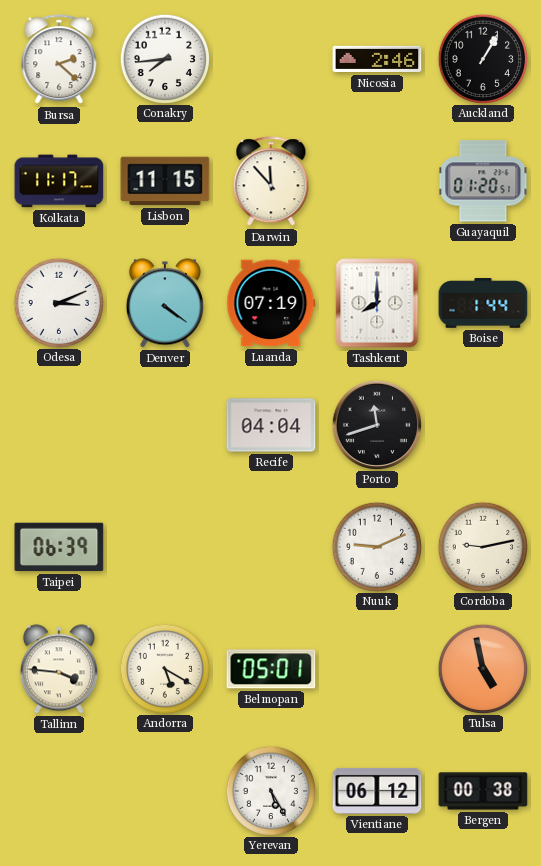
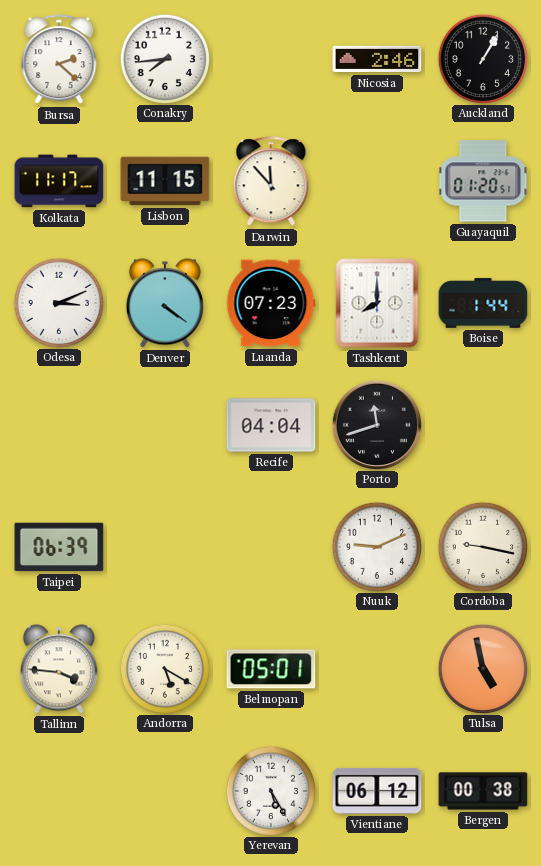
Luanda: 07:19 -> 07:23 (271, 303)
Cordoba: 9:13 -> 9:17 (482, 546)
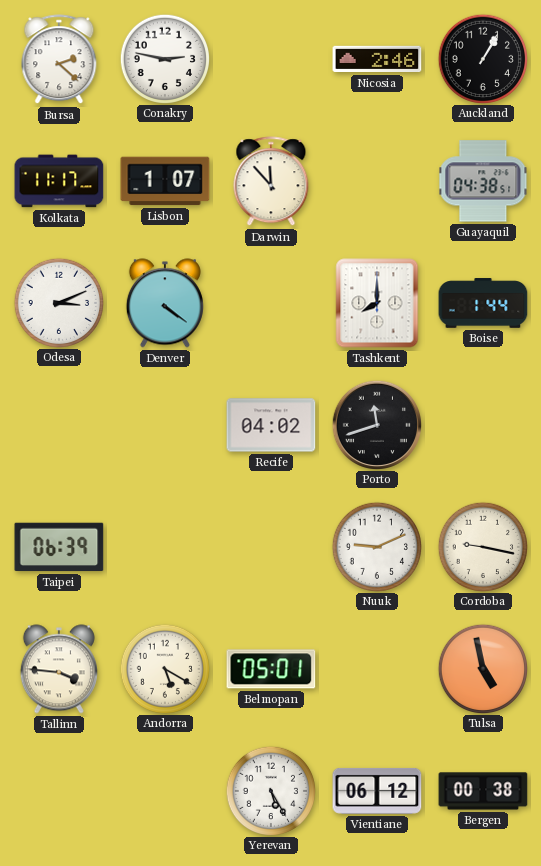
Conakry: 7:44 -> 2:47 (164, 58)
Lisbon: 11:15 -> 1:07 (165, 181)
Guayaquil: 01:20 -> 04:38 (483, 181)
Luanda: 07:23 -> none (271, 303)
Recife: 04:04 -> 04:02 (271, 425)
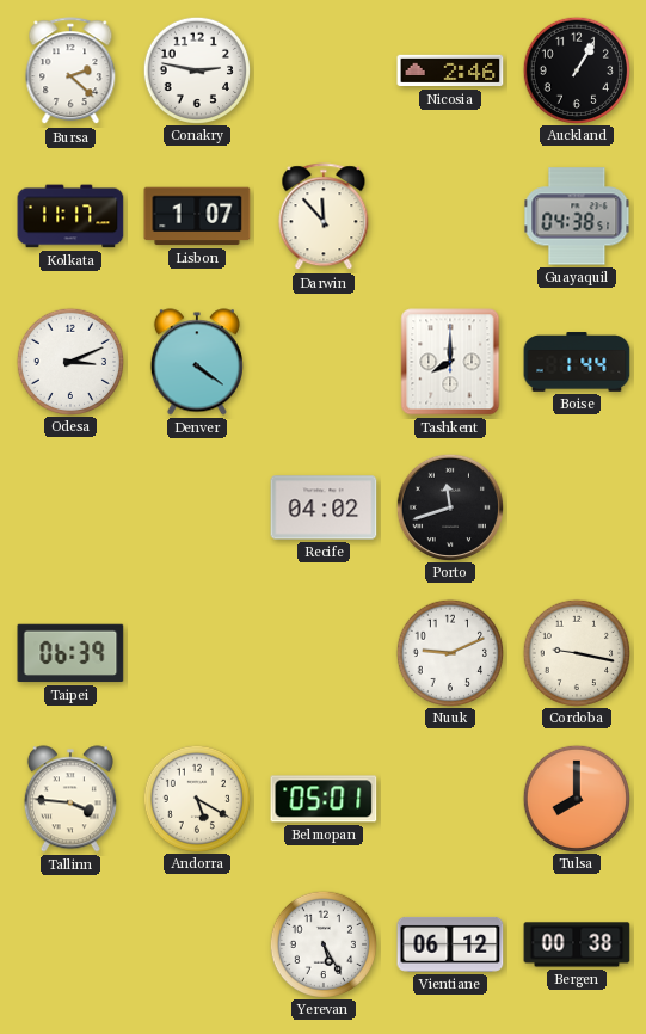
Tulsa: 4:58 -> 8:00 (576, 798)
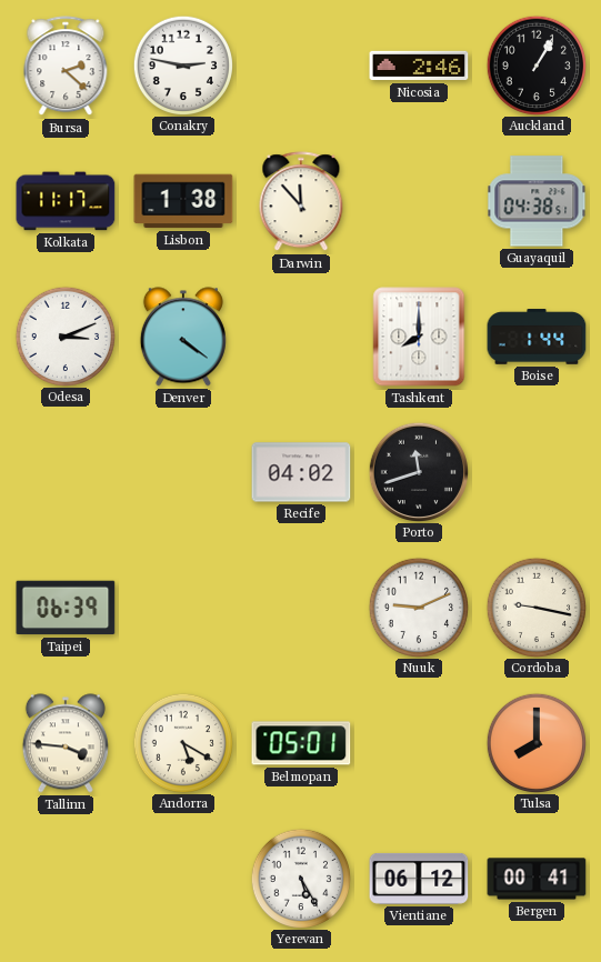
Lisbon: 1:07 -> 1:38 (183, 201)
Bergen: 00:38 -> 00:41 (537, 879)
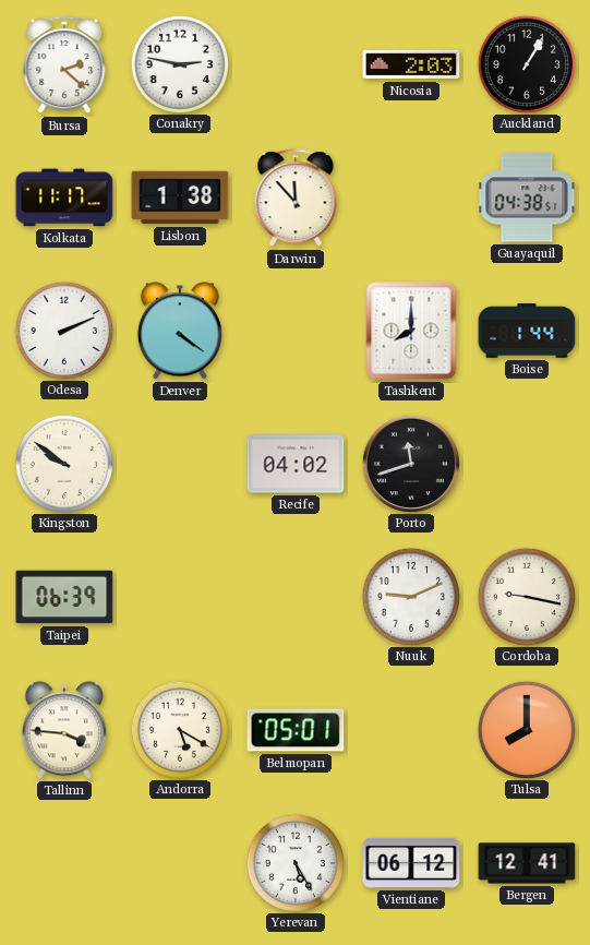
Nicosia: 2:46 -> 2:03 (411, 64)
Odesa: 3:11 -> 2:11 (63, 330)
Kingston: none -> 9:51 (63, 463)
Bergen: 00:41 -> 12:41 (527, 863)
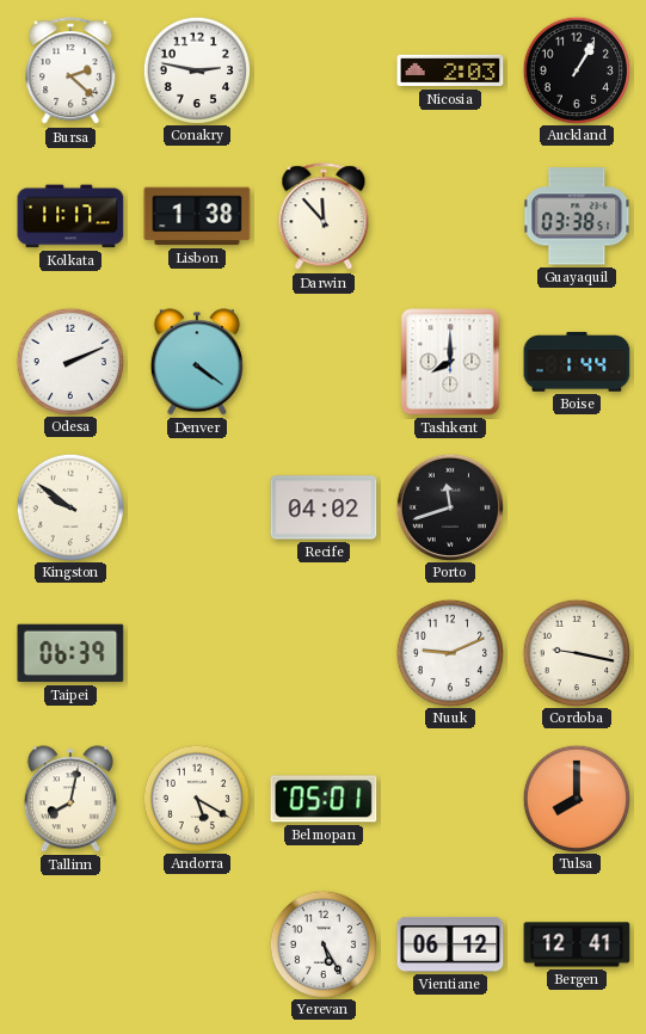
Guayaquil: 04:38 -> 03:38 (577, 216)
Tallinn: 3:46 -> 8:02 (70, 799)
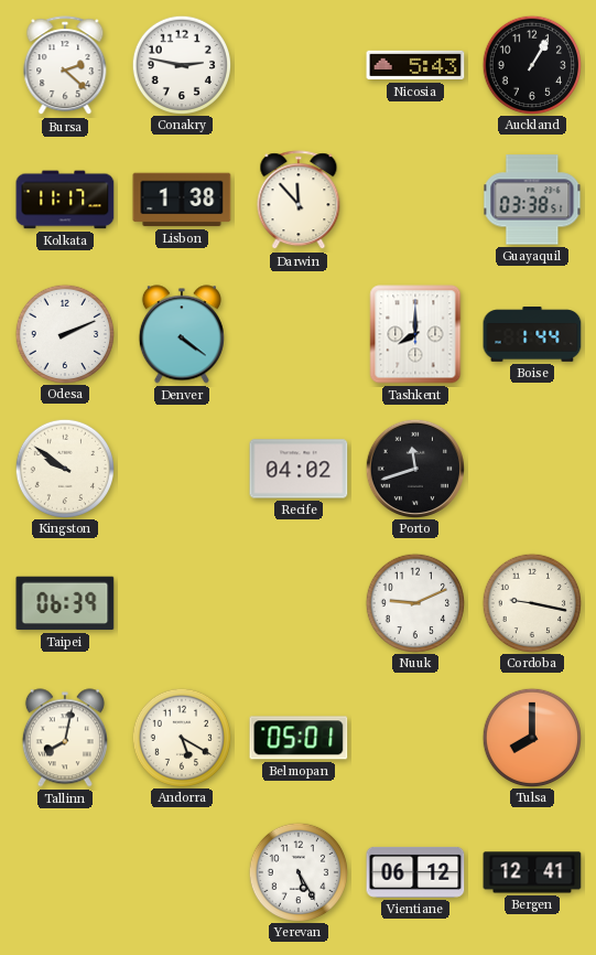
Nicosia: 2:03 -> 5:43 (415, 65)
